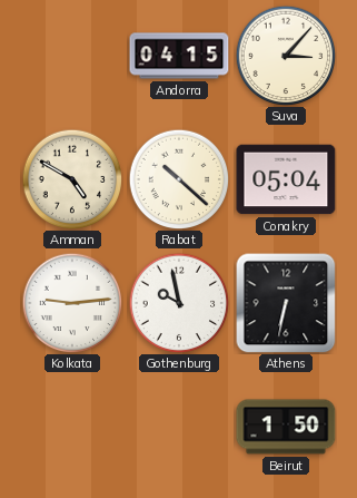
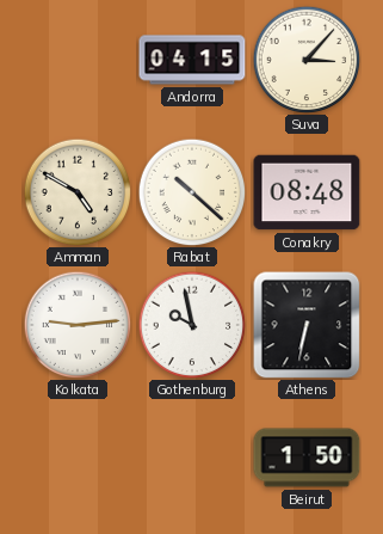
Conakry: 05:04 -> 08:48 (307, 192)
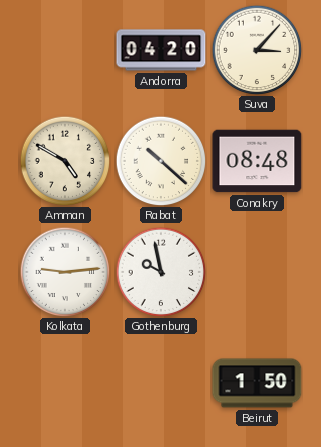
Andorra: 04:15 -> 04:20 (161, 50)
Athens: 6:32 -> none (307, 325)
